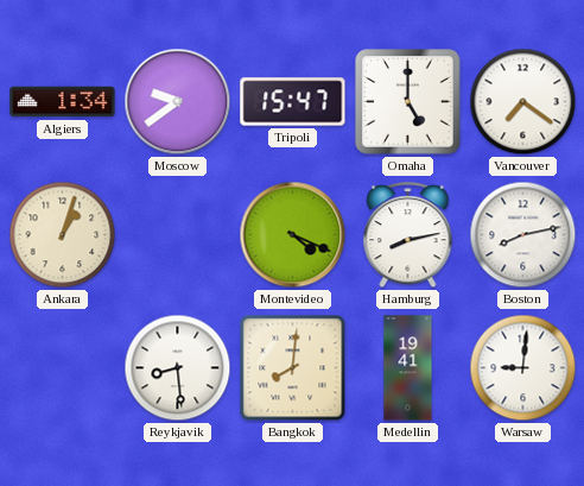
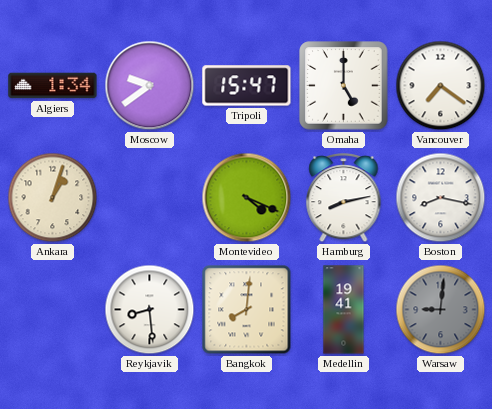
Boston: 8:13 -> 8:17 (441, 198)
Warsaw dial: white -> grey (441, 310)
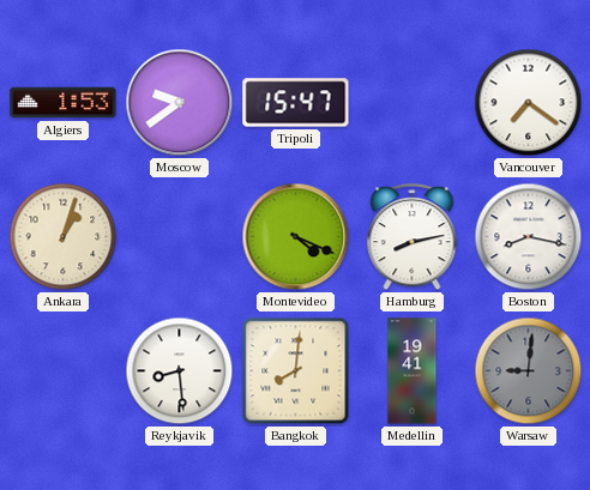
Algiers: 1:34 -> 1:53 (64, 103)
Omaha: 5:00 -> none (344, 86)
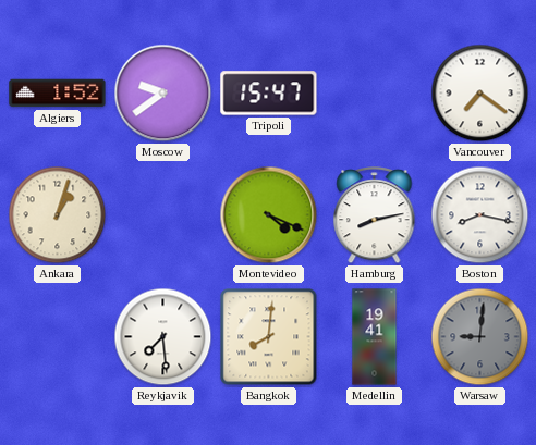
Algiers: 1:53 -> 1:52 (58, 94)
Reykjavik: 8:29 -> 7:29 (163, 337)
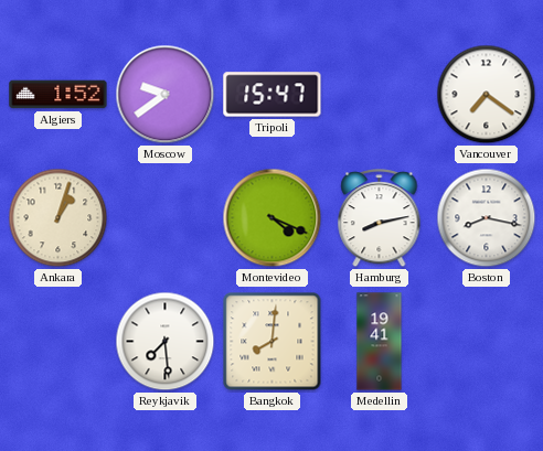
Warsaw: 9:01 -> none (480, 337)
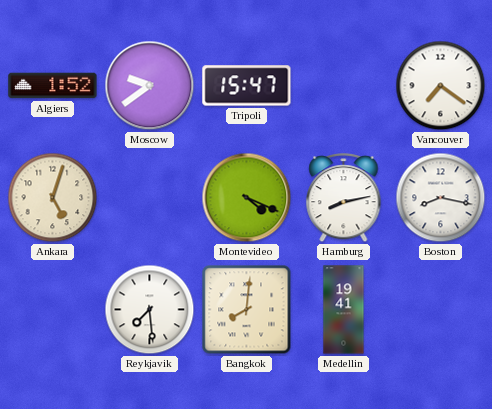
Ankara: 1:03 -> 5:03 (53, 198)
